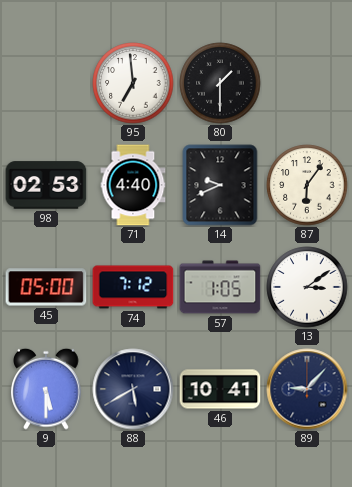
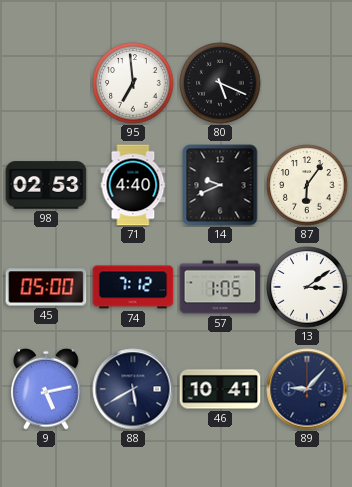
80: 1:30 -> 5:19 (220, 83)
9: 5:30 -> 5:13 (46, 389)
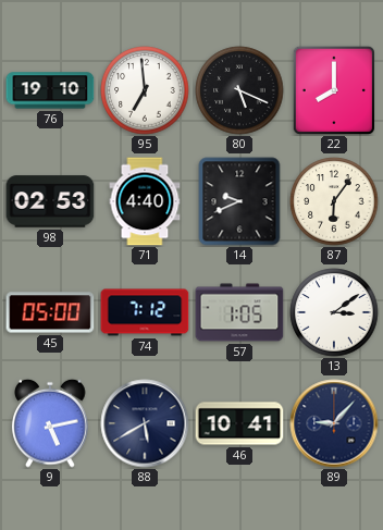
76: none -> 19:10 (50, 90)
22: none -> 8:00 (334, 90)
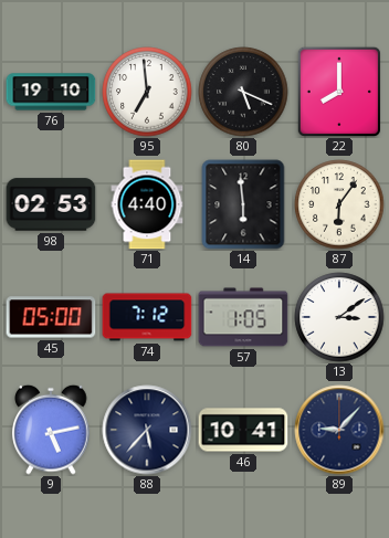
14: 9:41 -> 5:59 (243, 204)
88: 5:40 -> 5:37 (147, 430)
